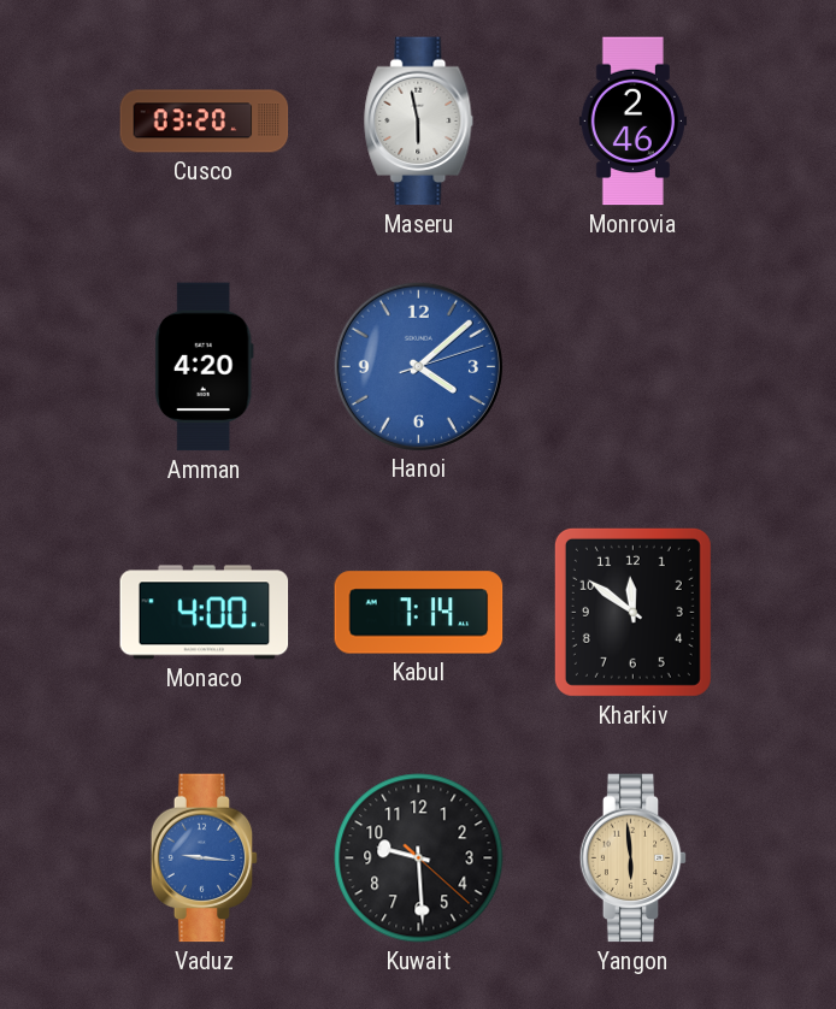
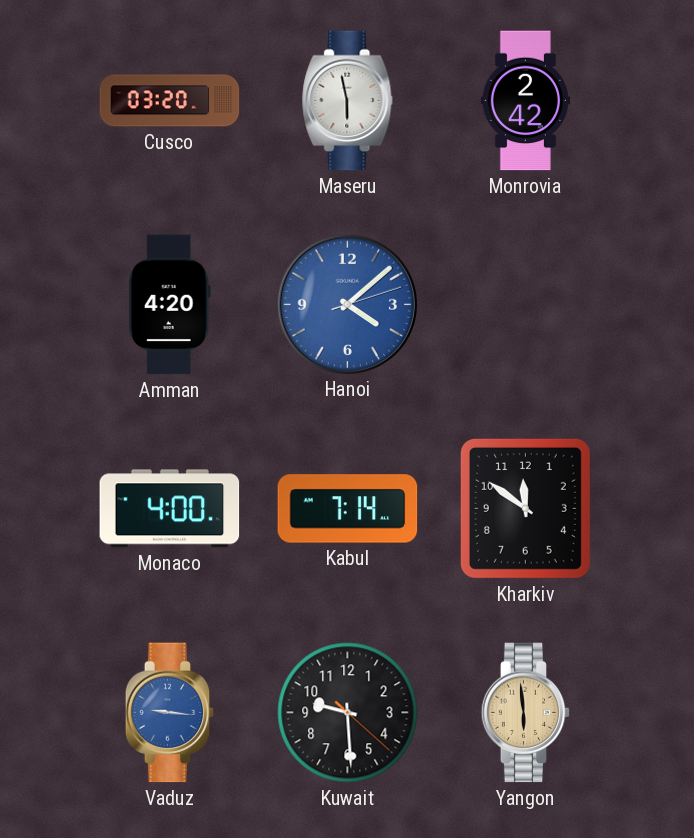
Monrovia: 2:46 -> 2:42 (525, 101)
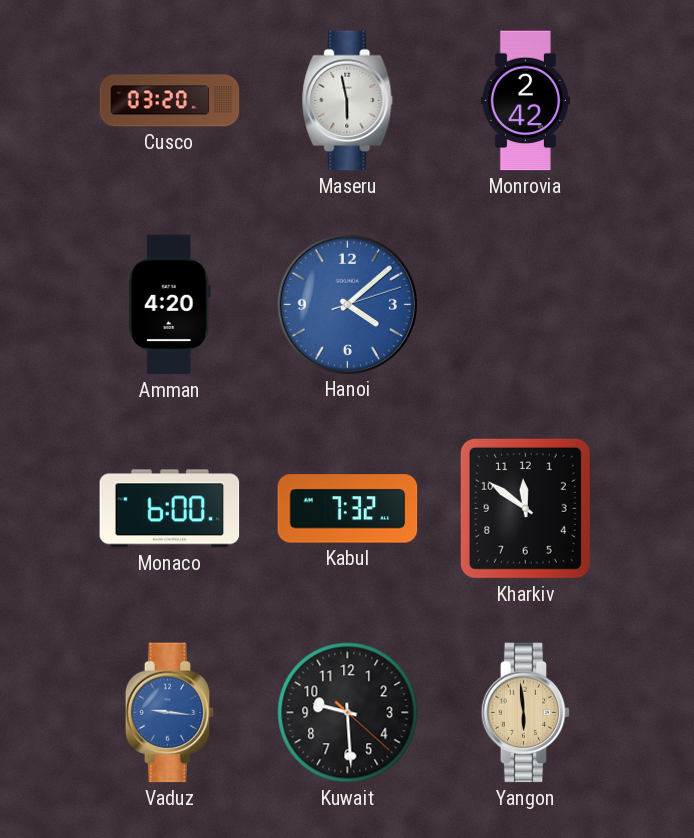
Monaco: 4:00 -> 6:00 (170, 509)
Kabul: 7:14 -> 7:32 (348, 509)
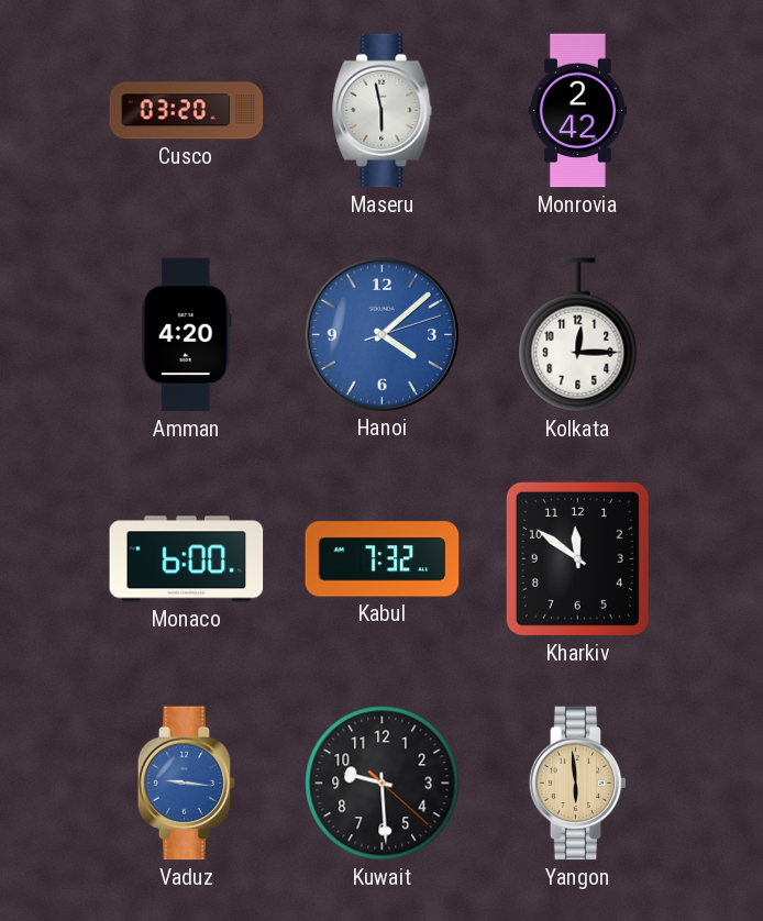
Kolkata: none -> 12:15 (578, 335)
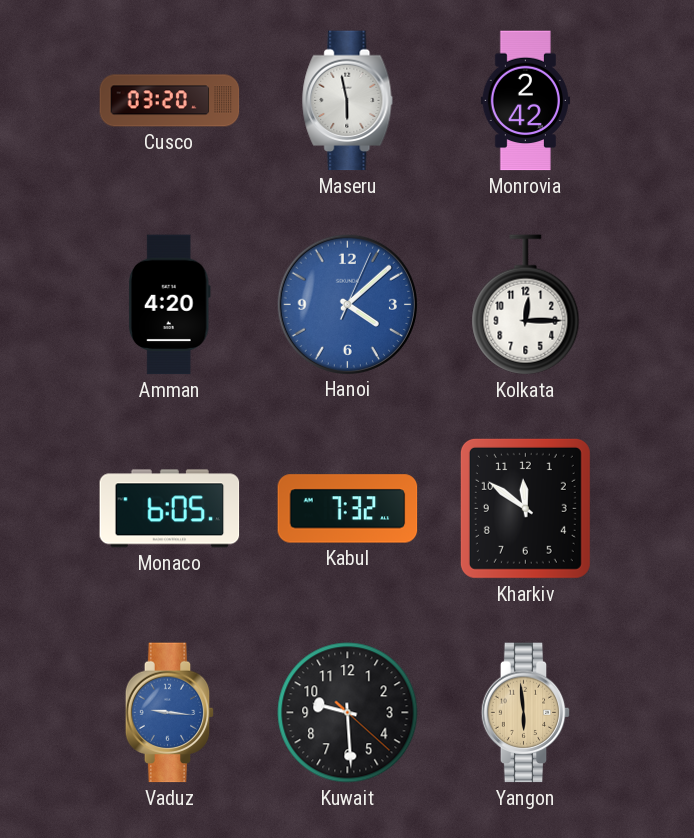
Hanoi: 4:08:12 -> 4:08:04 (347, 304)
Monaco: 6:00 -> 6:05 (170, 509)
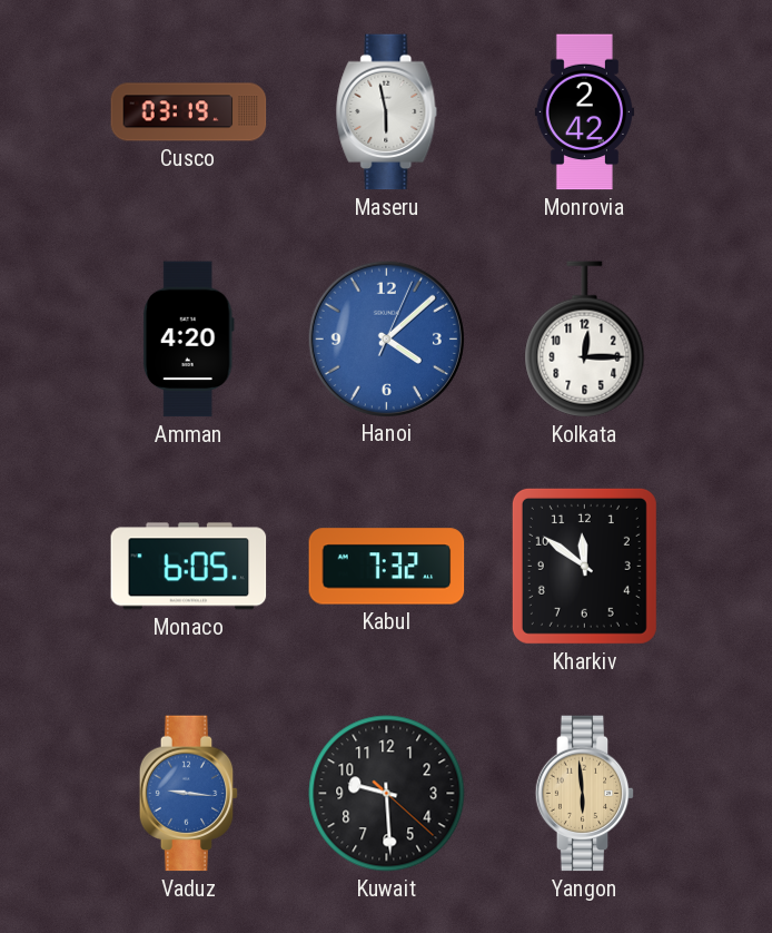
Cusco: 03:20 -> 03:19 (189, 112)
